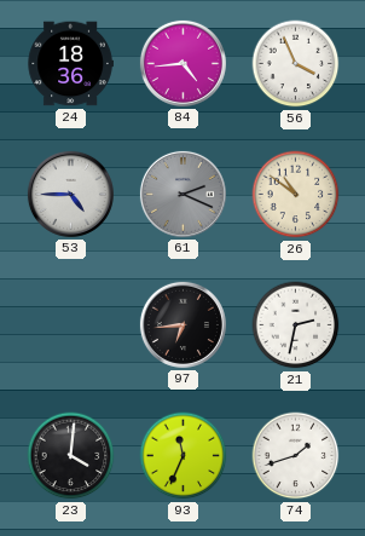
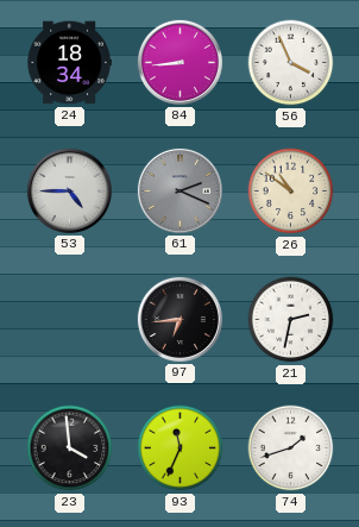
24: 18:36 -> 18:34 (69, 63)
84: 4:44 -> 8:44 (179, 62)
23: 4:01 -> 3:59 (70, 448)
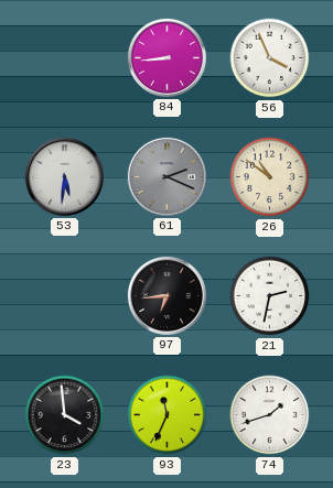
24: 18:34 -> none (69, 63)
53: 4:45 -> 5:31 (64, 176)
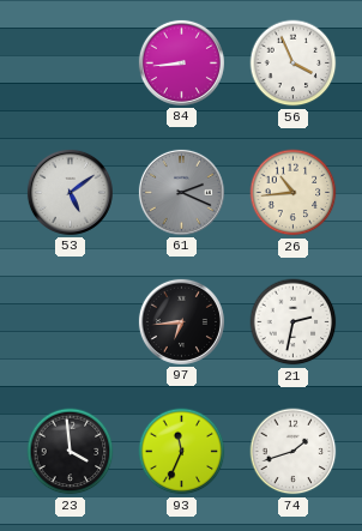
53: 5:31 -> 5:09 (70, 192)
26: 10:51 -> 10:44 (294, 193)
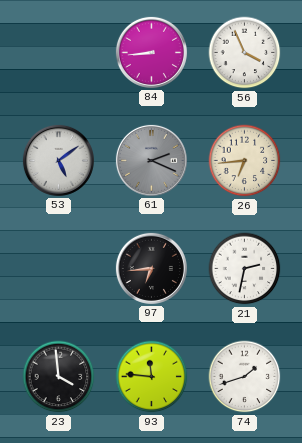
26: 10:44 -> 6:44 (245, 161)
93: 11:34 -> 11:46 (152, 377)
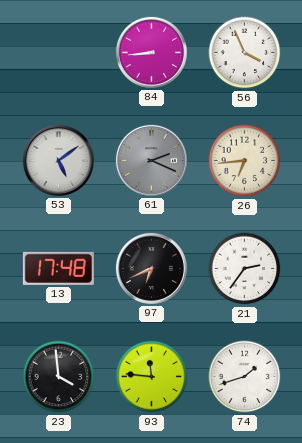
13: none -> 17:48 (58, 268)
97: 6:44 -> 6:41 (151, 268)
21: 2:32 -> 2:36 (245, 269)
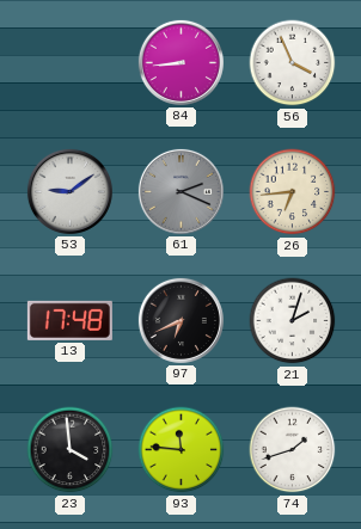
53: 5:09 -> 9:09 (69, 191)
21: 2:36 -> 2:03 (293, 321)
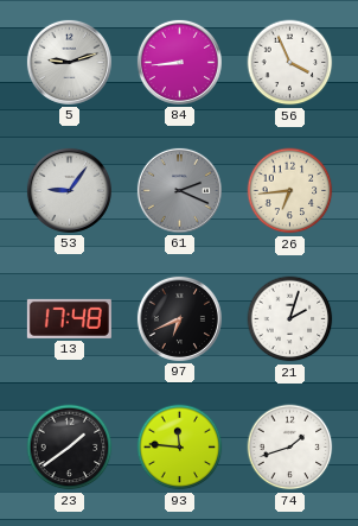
5: none -> 9:12 (69, 62)
53: 9:09 -> 9:06 (69, 190)
23: 3:59 -> 1:39 (70, 448)
